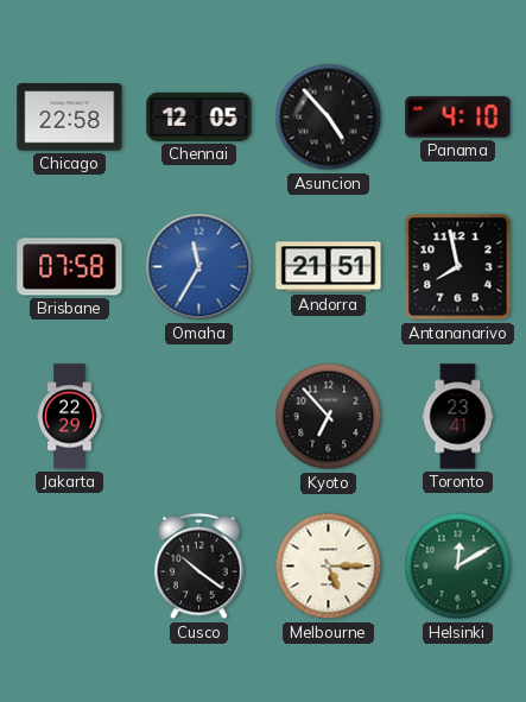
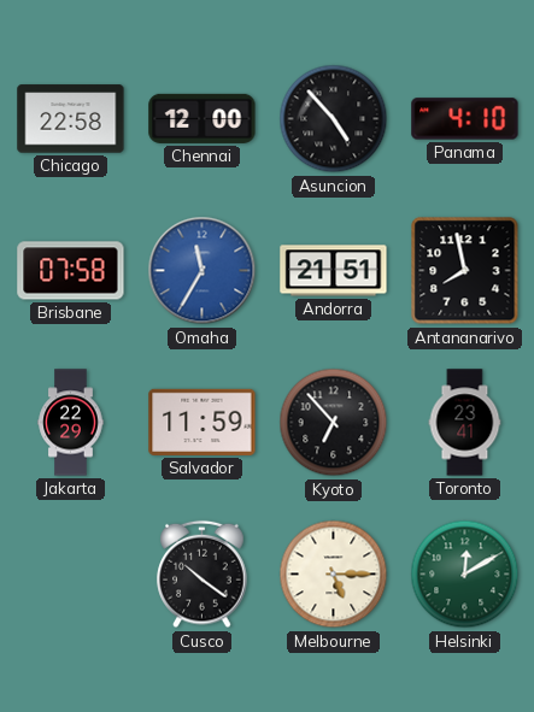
Chennai: 12:05 -> 12:00 (203, 118)
Salvador: none -> 11:59 (203, 422)
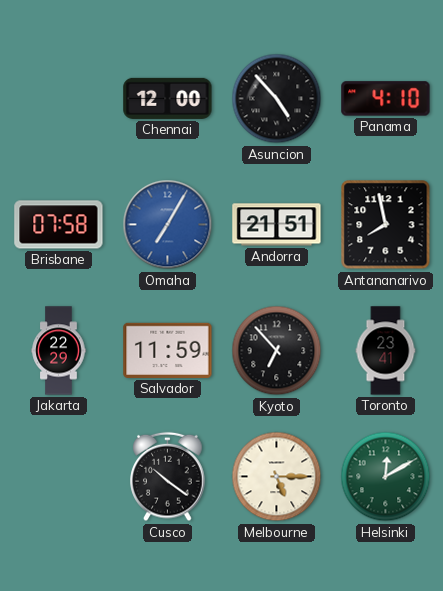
Chicago: 22:58 -> none (71, 119)
Omaha: 11:35 -> 7:05 (168, 225)
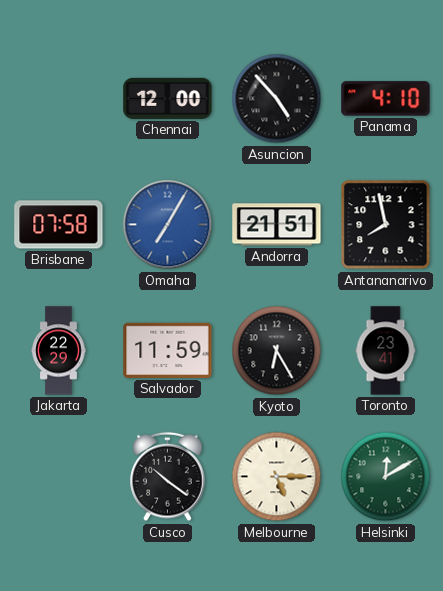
Kyoto: 6:53 -> 6:25 (277, 351)
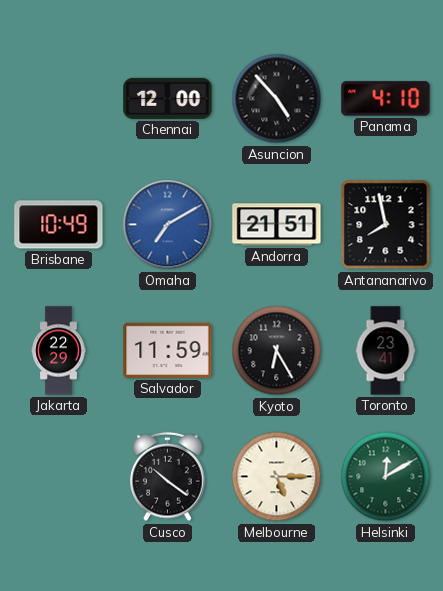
Brisbane: 07:58 -> 10:49 (59, 225)
Omaha: 7:05 -> 7:10 (168, 225)
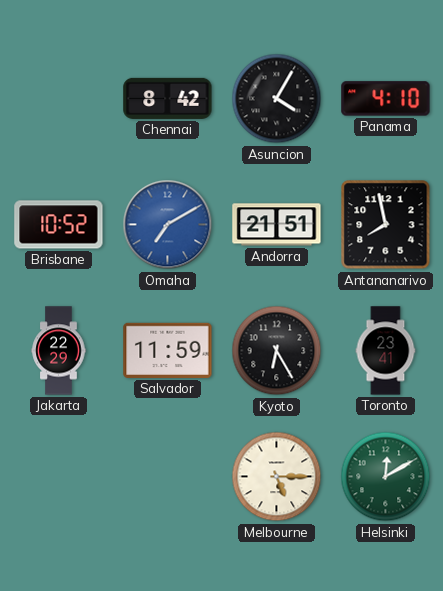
Chennai: 12:00 -> 8:42 (168, 98)
Asuncion: 4:53 -> 4:05 (277, 99)
Brisbane: 10:49 -> 10:52 (59, 225)
Cusco: 10:21 -> none (168, 477)
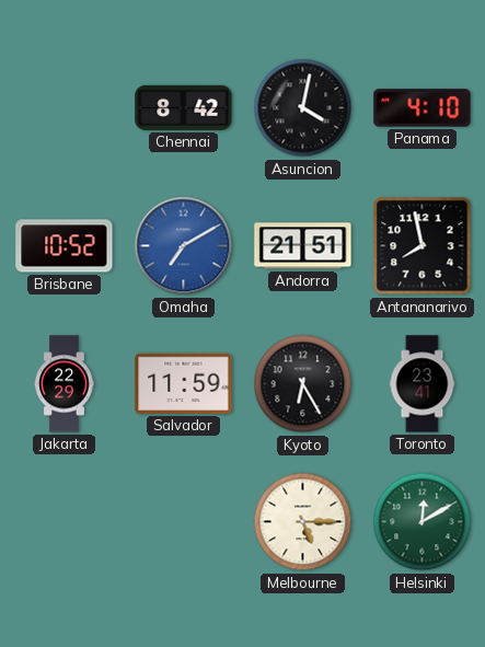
Asuncion: 4:05 -> 4:02 (303, 108)
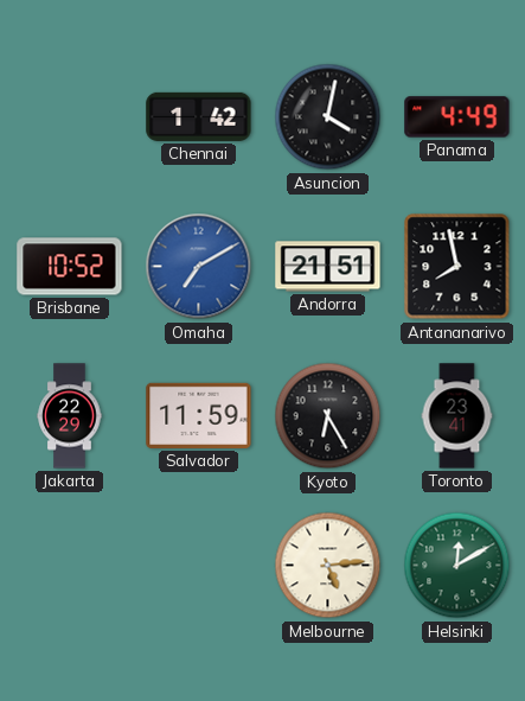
Chennai: 8:42 -> 1:42 (199, 116)
Panama: 4:10 -> 4:49 (457, 117)
Melbourne: 5:15 -> 5:14 (328, 566)
